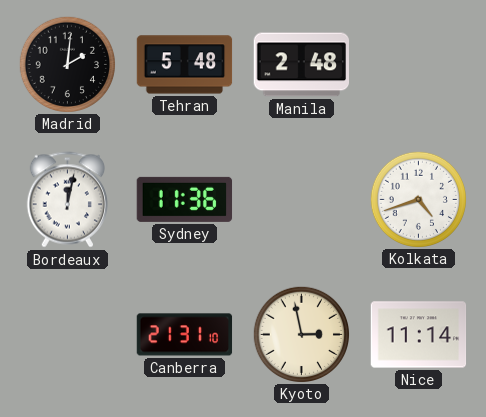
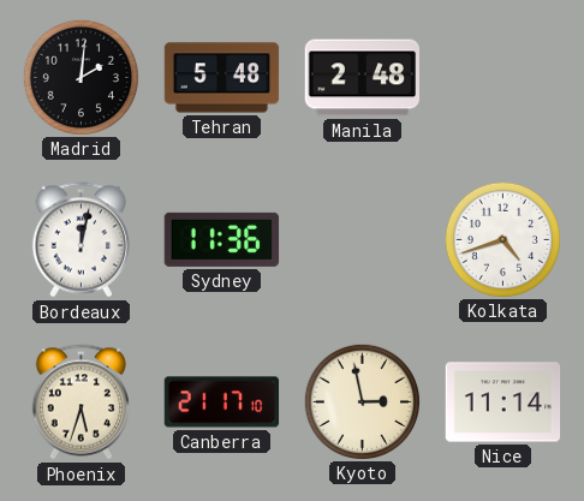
Phoenix: none -> 5:33 (81, 402)
Canberra: 21:31 -> 21:17 (222, 402)
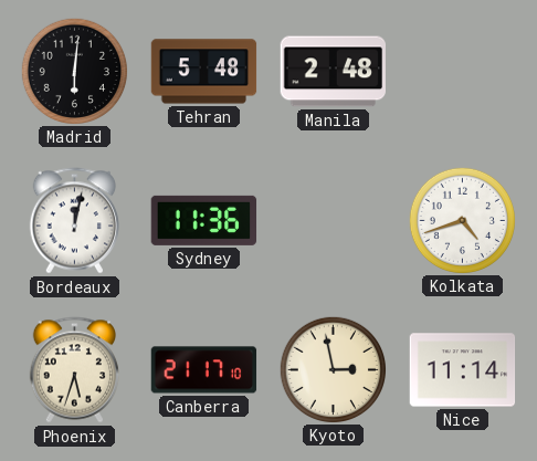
Madrid: 2:01 -> 6:01 (74, 71)
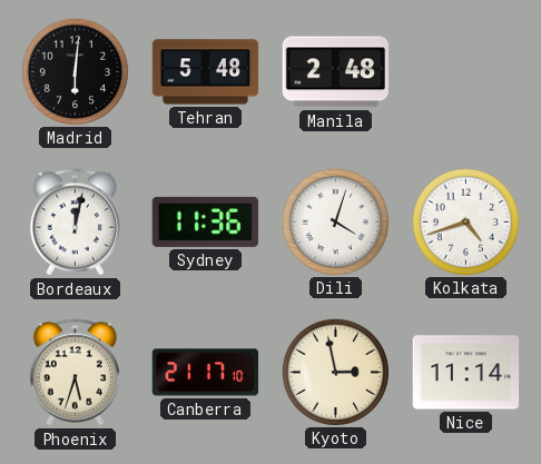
Dili: none -> 4:03 (335, 221)
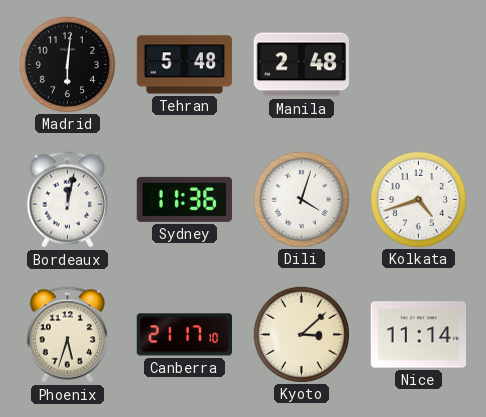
Kyoto: 2:58 -> 3:08 (301, 334)
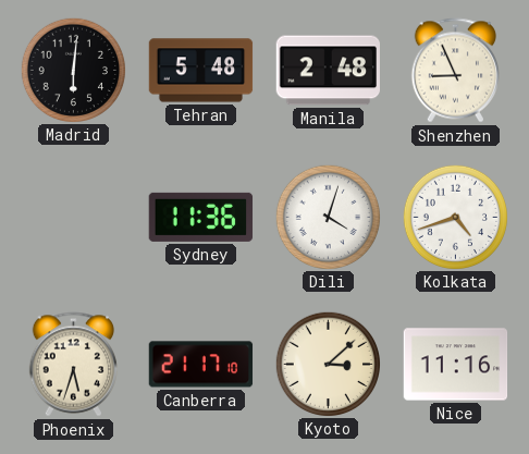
Shenzhen: none -> 8:56 (455, 71)
Bordeaux: 12:02 -> none (67, 200)
Nice: 11:14 -> 11:16 (456, 365)
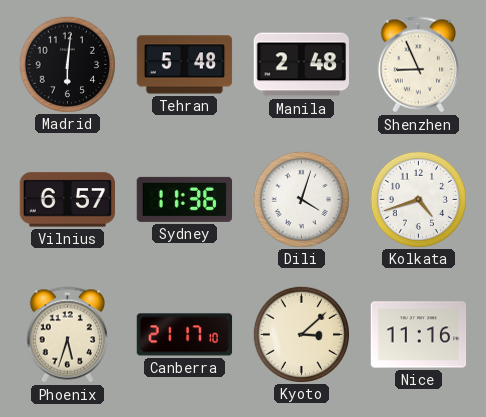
Vilnius: none -> 6:57 (68, 200)
